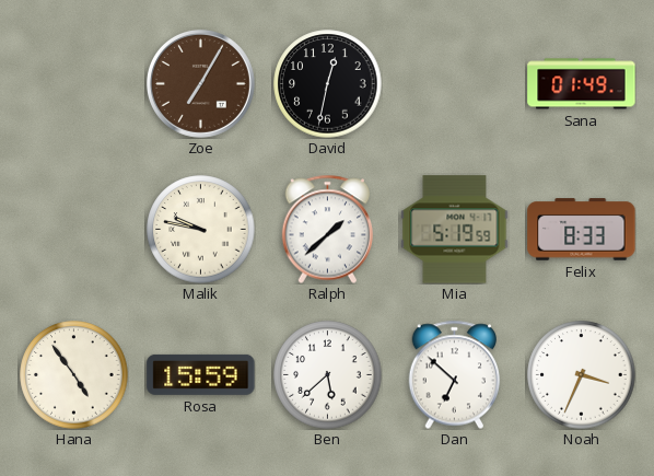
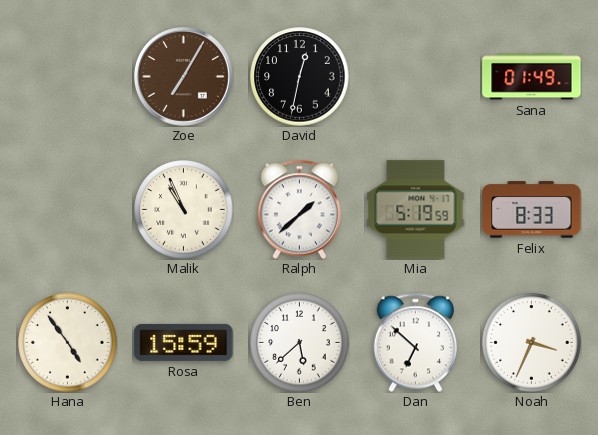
Malik: 9:47 -> 10:56 (184, 210)
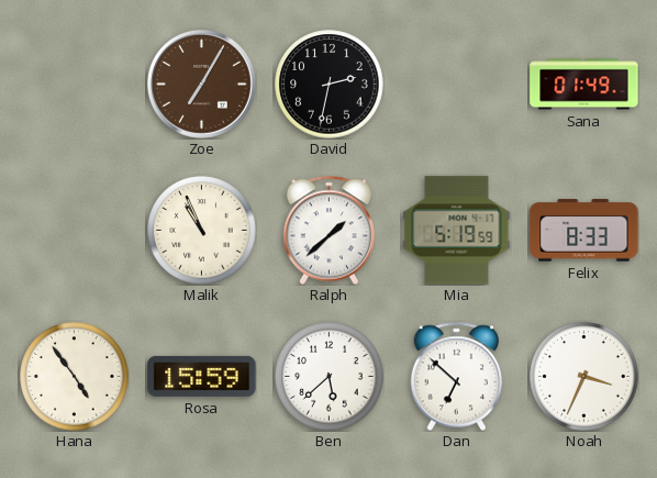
David: 12:32 -> 2:32 (330, 85)
